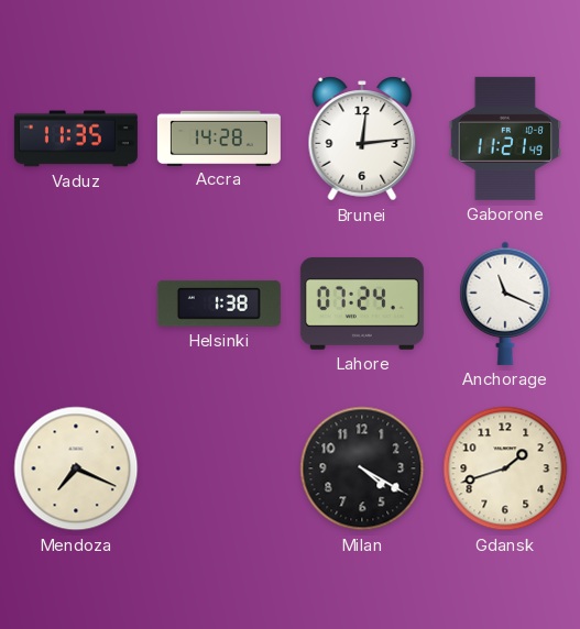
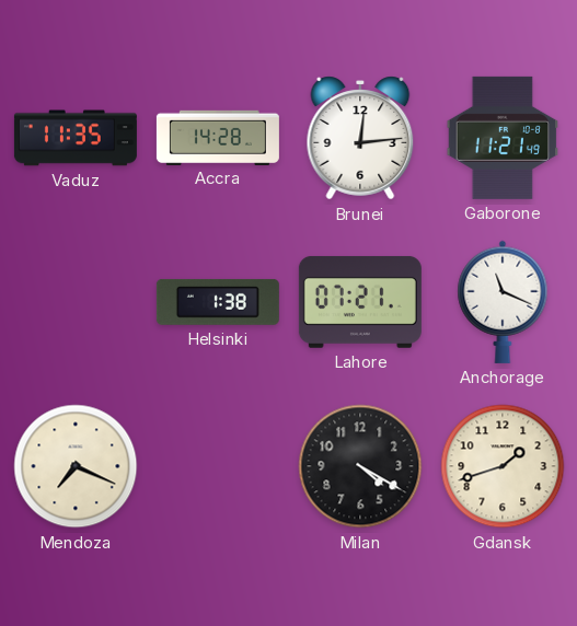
Lahore: 07:24 -> 07:21 (360, 302)
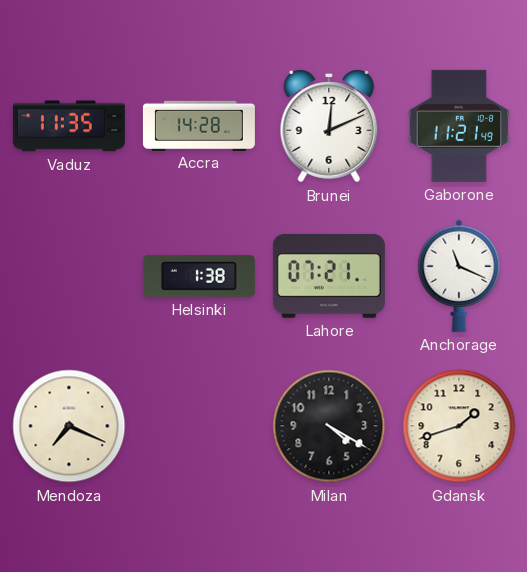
Brunei: 12:14 -> 12:11 (329, 126)
